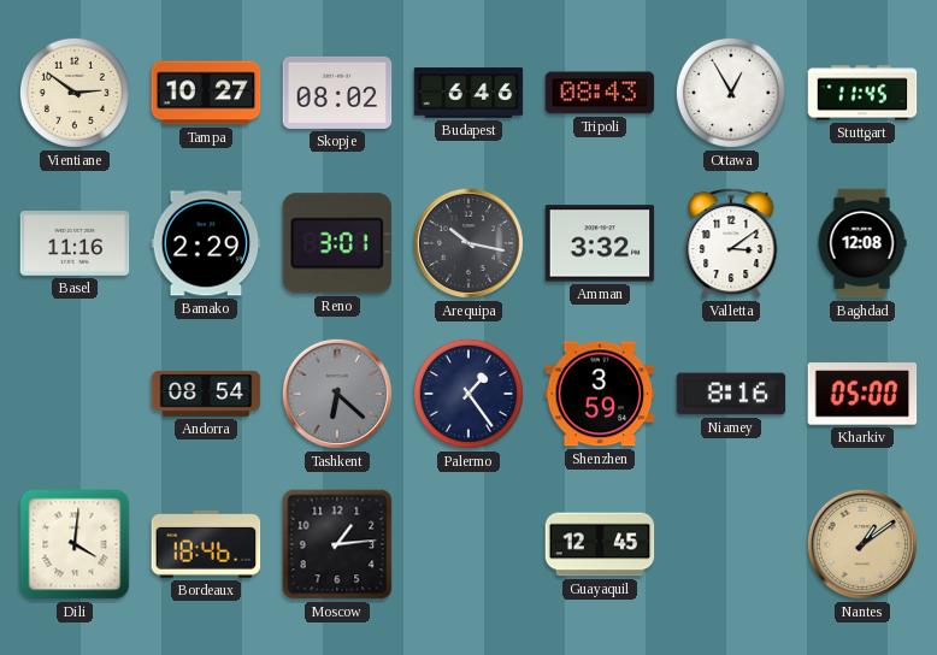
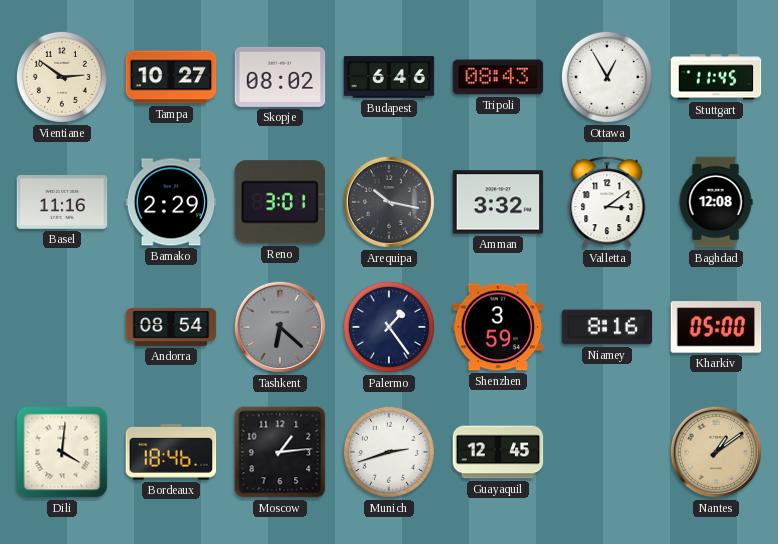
Munich: none -> 2:42 (389, 452)
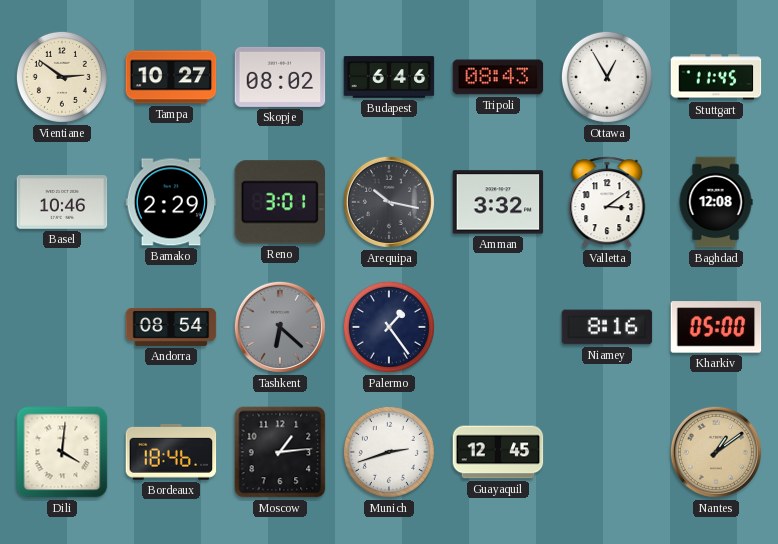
Basel: 11:16 -> 10:46 (62, 203)
Shenzhen: 3:59 -> none (498, 327)
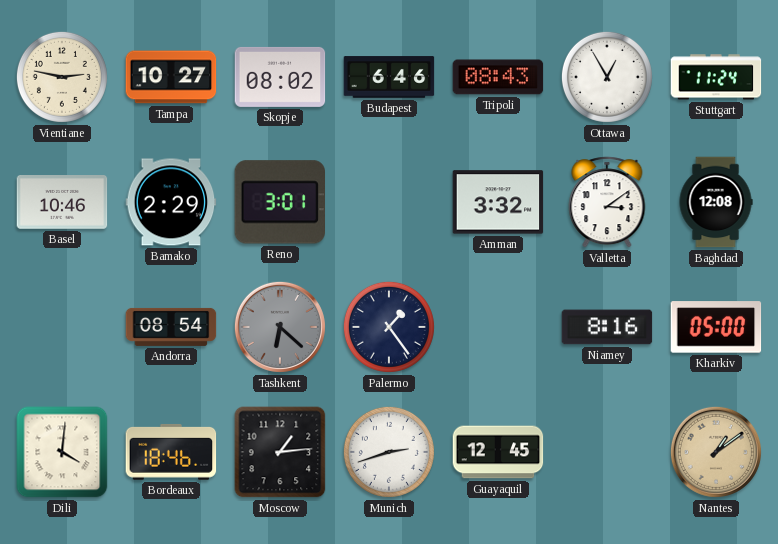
Vientiane: 2:51 -> 2:47 (62, 77)
Stuttgart: 11:45 -> 11:24 (716, 77)
Arequipa: 10:17 -> none (389, 202)
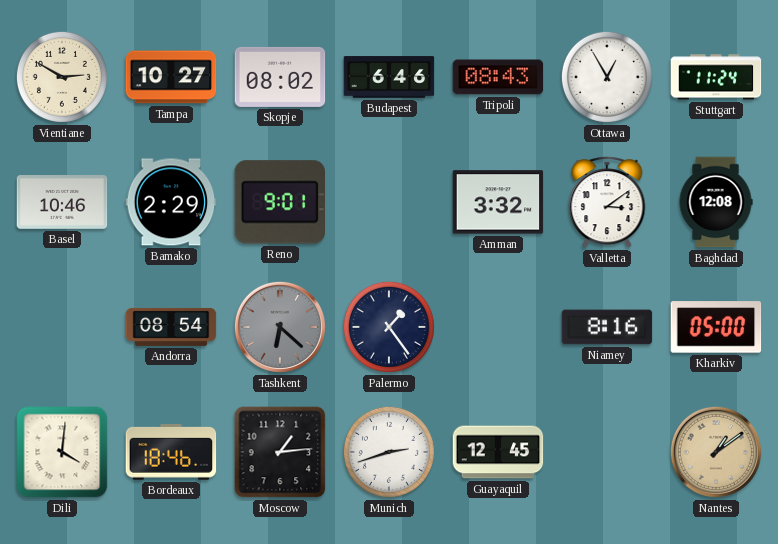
Vientiane: 2:47 -> 2:50 (62, 77)
Reno: 3:01 -> 9:01 (279, 202)
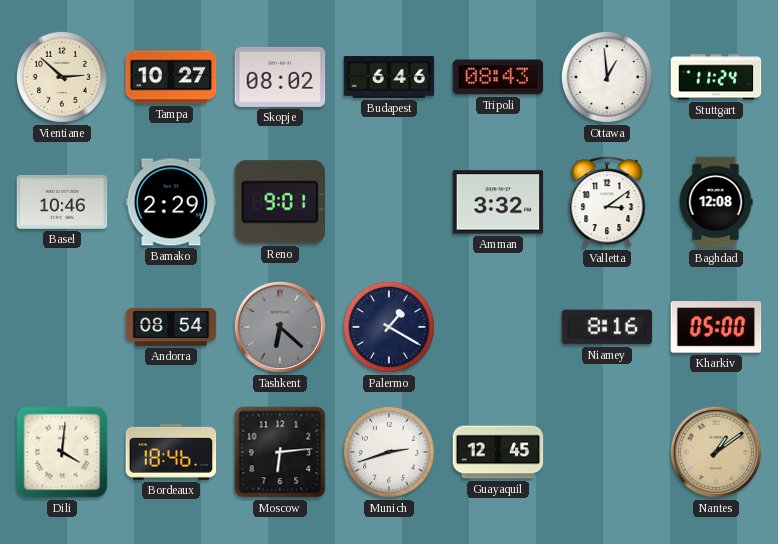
Vientiane: 2:50 -> 2:52 (62, 77)
Ottawa: 12:55 -> 12:59 (607, 77)
Palermo: 1:24 -> 1:20 (389, 327)
Moscow: 1:14 -> 6:14 (280, 452)
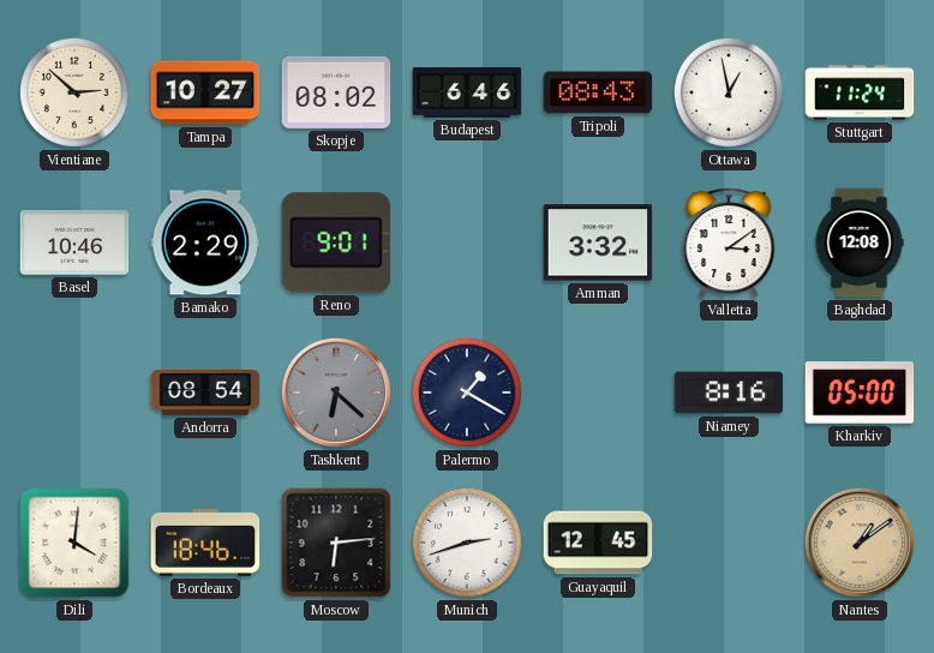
Ottawa: 12:59 -> 12:58 (729, 92)
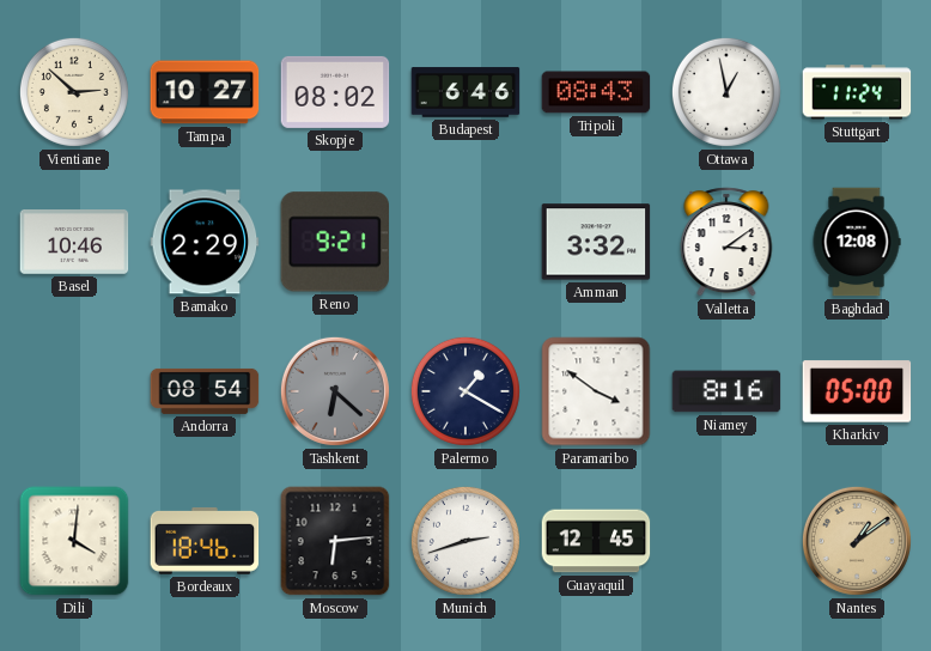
Reno: 9:01 -> 9:21 (334, 242)
Paramaribo: none -> 3:51 (596, 391)
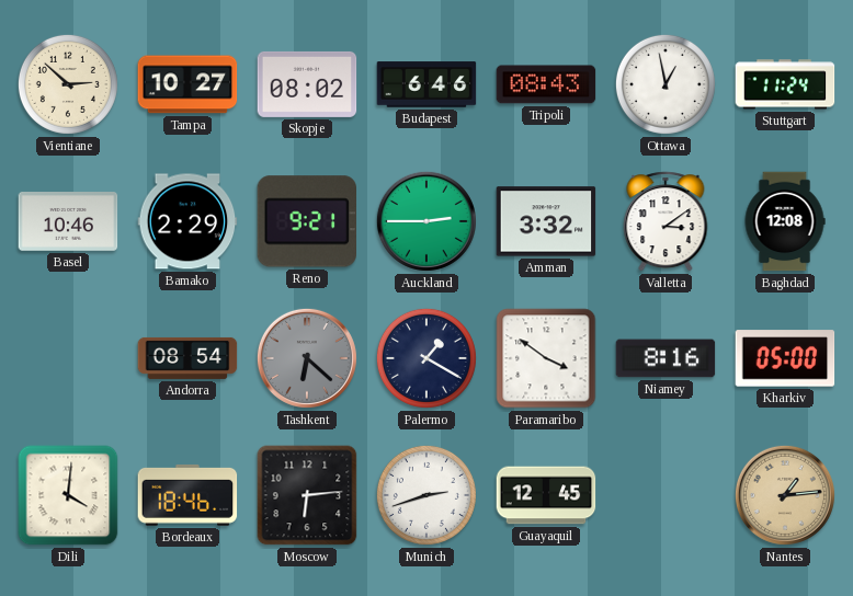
Auckland: none -> 2:45 (426, 221)
Nantes: 1:09 -> 1:14 (785, 495)
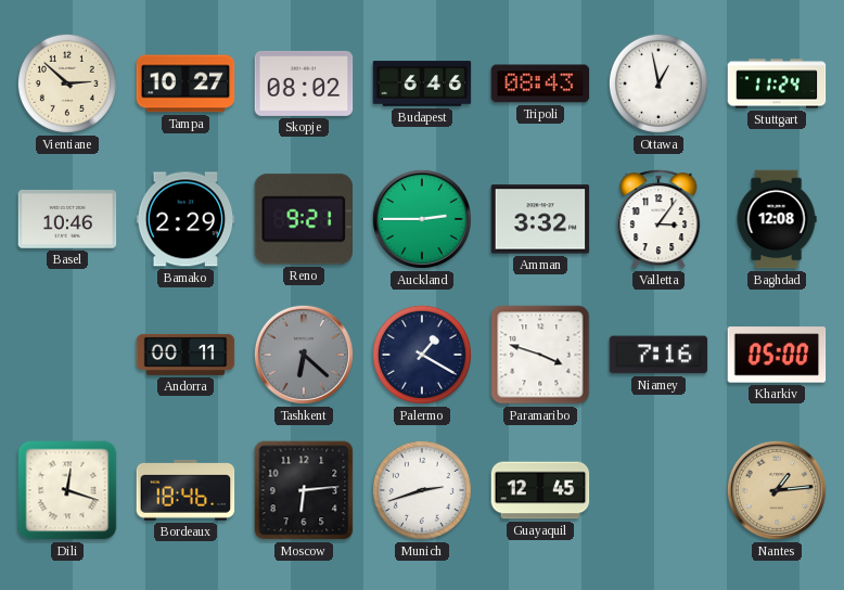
Valletta: 3:09 -> 3:06 (658, 219)
Andorra: 08:54 -> 00:11 (186, 355)
Paramaribo: 3:51 -> 3:48 (540, 355)
Niamey: 8:16 -> 7:16 (658, 355)
Dili: 4:01 -> 12:18 (67, 490)
